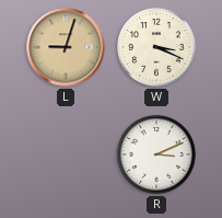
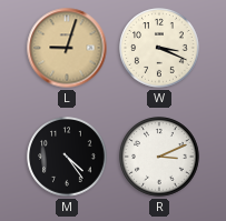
M: none -> 4:24 (67, 157)
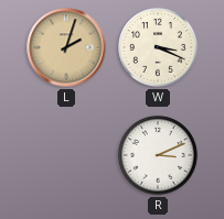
L: 9:03 -> 2:03 (66, 47)
M: 4:24 -> none (67, 157)
